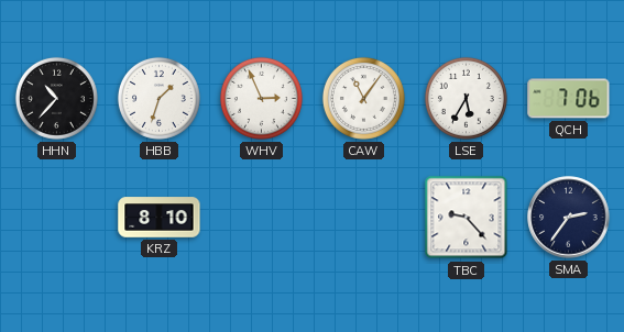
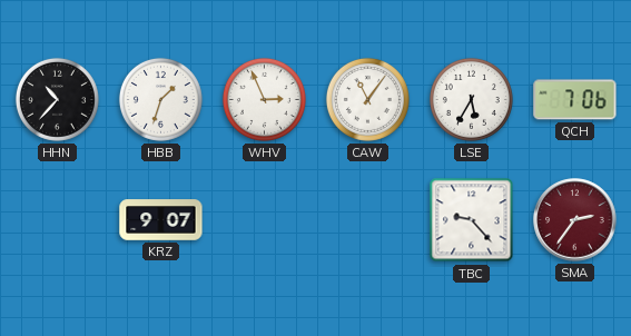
KRZ: 8:10 -> 9:07 (161, 220)
SMA dial: navy -> burgundy (575, 220)
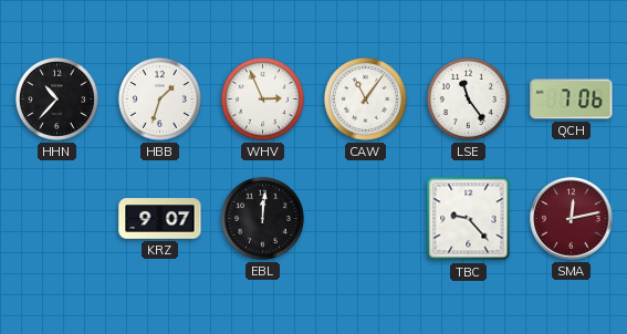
LSE: 5:35 -> 11:24 (468, 98)
EBL: none -> 12:01 (262, 218)
SMA: 2:36 -> 12:13 (572, 219)
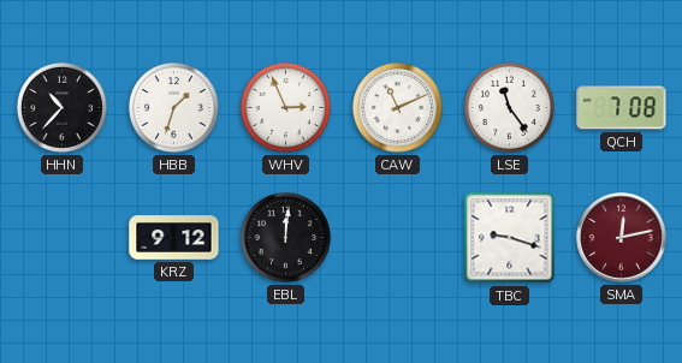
CAW: 11:06 -> 11:11 (397, 107)
QCH: 7:06 -> 7:08 (622, 108)
KRZ: 9:07 -> 9:12 (174, 238)
TBC: 9:23 -> 9:18 (510, 238)
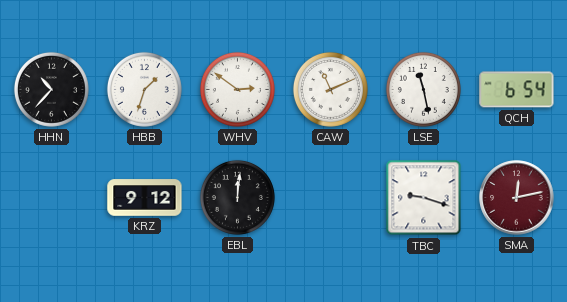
WHV: 2:56 -> 2:51 (237, 89)
LSE: 11:24 -> 11:28 (423, 89)
QCH: 7:08 -> 6:54 (517, 90)
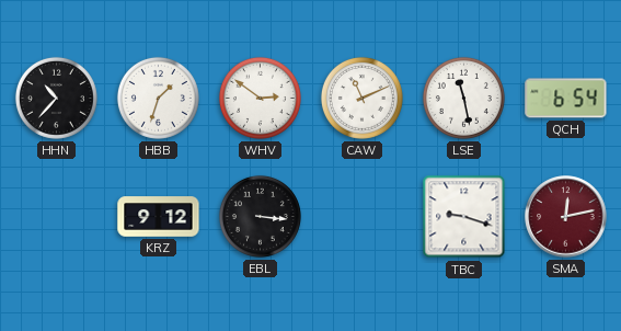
EBL: 12:01 -> 3:16 (260, 216)
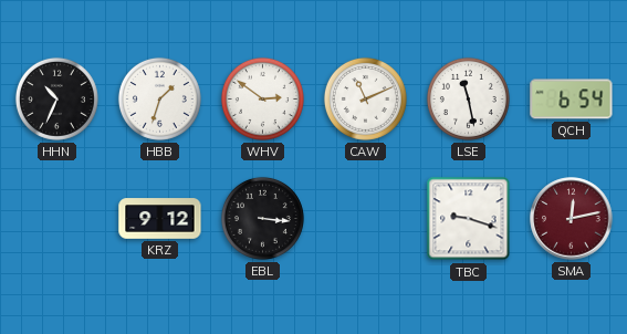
HHN: 10:37 -> 10:34 (56, 98)
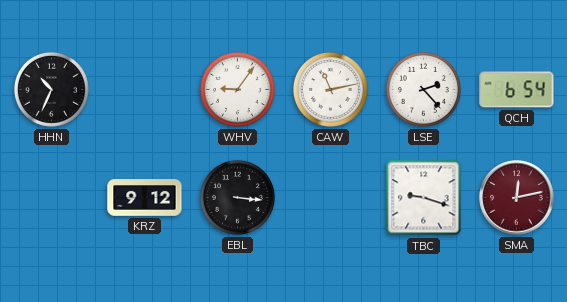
HBB: 1:33 -> none (159, 98)
WHV: 2:51 -> 9:06 (237, 89)
CAW: 11:11 -> 11:13 (330, 89)
LSE: 11:28 -> 2:23 (423, 89)
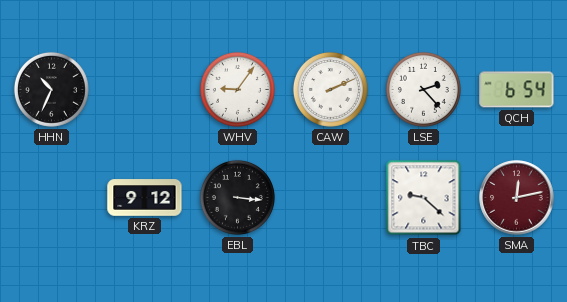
CAW: 11:13 -> 2:11 (330, 89)
TBC: 9:18 -> 9:22 (424, 198)
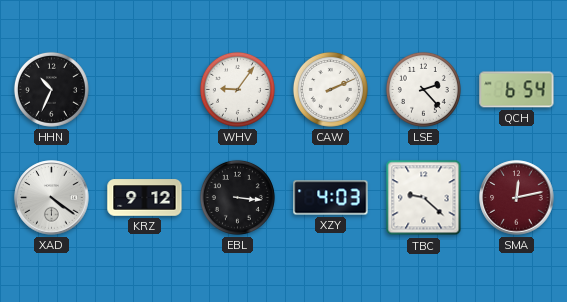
XAD: none -> 4:21 (52, 198)
XZY: none -> 4:03 (331, 198)
